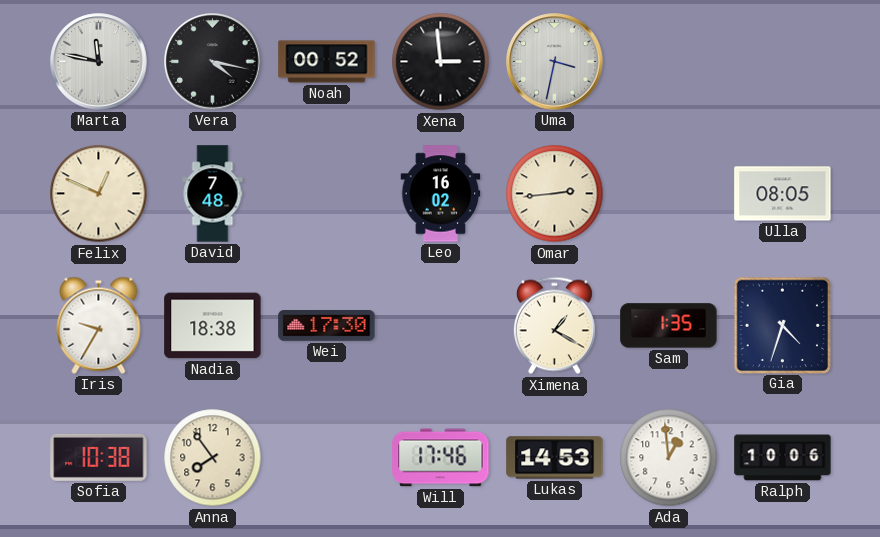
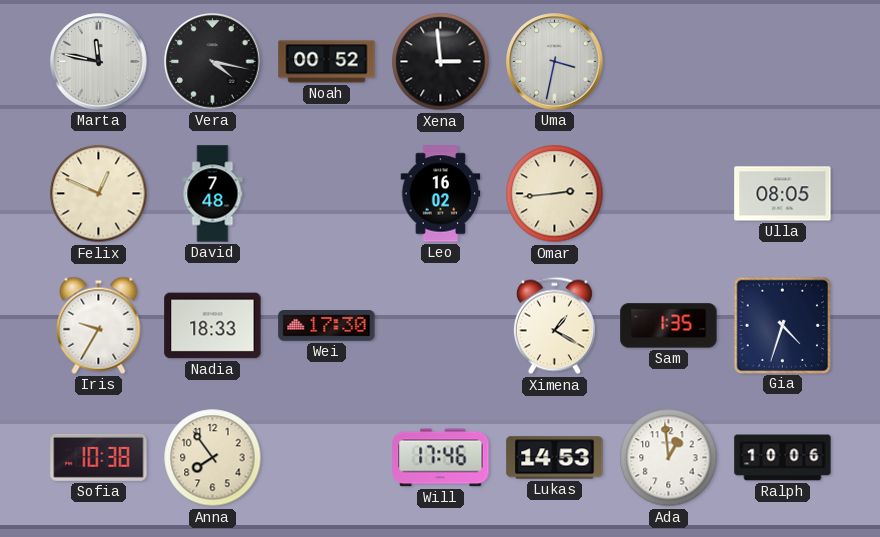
Nadia: 18:38 -> 18:33 (213, 326)
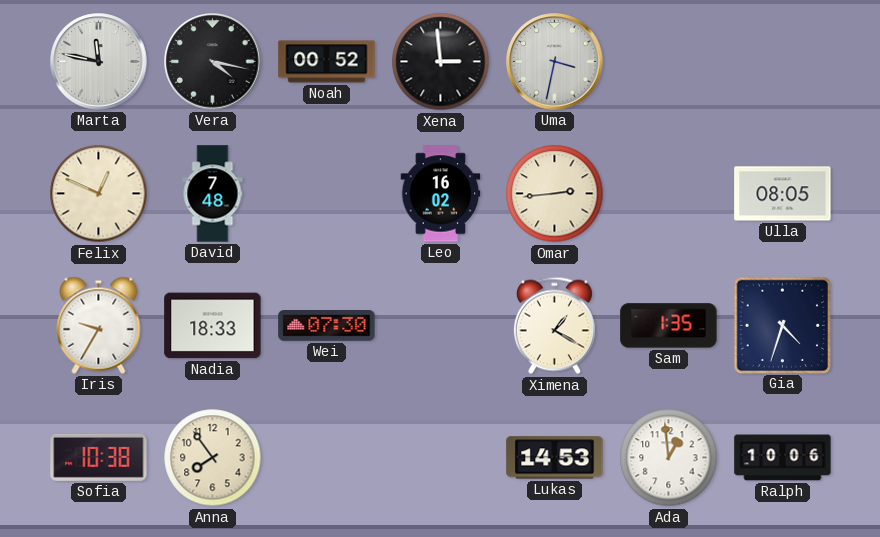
Wei: 17:30 -> 07:30 (327, 326)
Will: 17:46 -> none (441, 458)
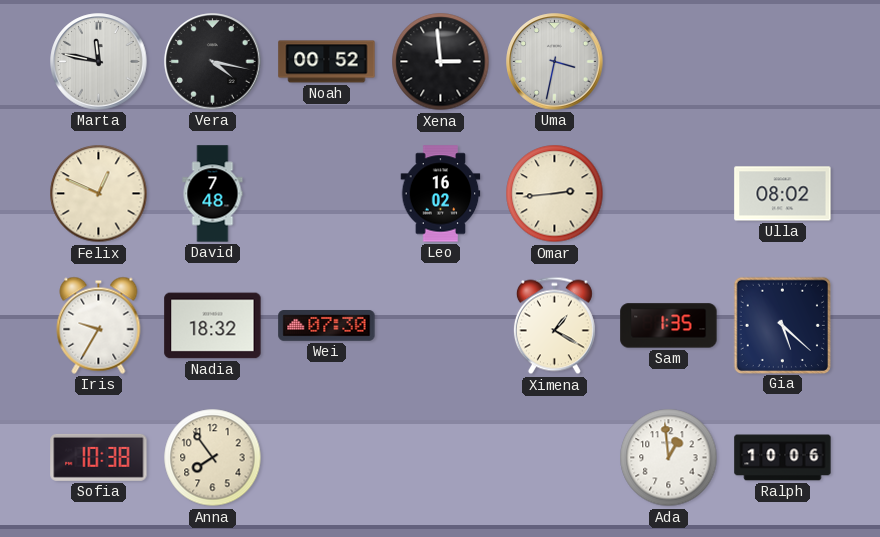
Ulla: 08:05 -> 08:02 (783, 194)
Nadia: 18:33 -> 18:32 (213, 326)
Gia: 4:33 -> 5:22 (782, 325)
Lukas: 14:53 -> none (555, 458)
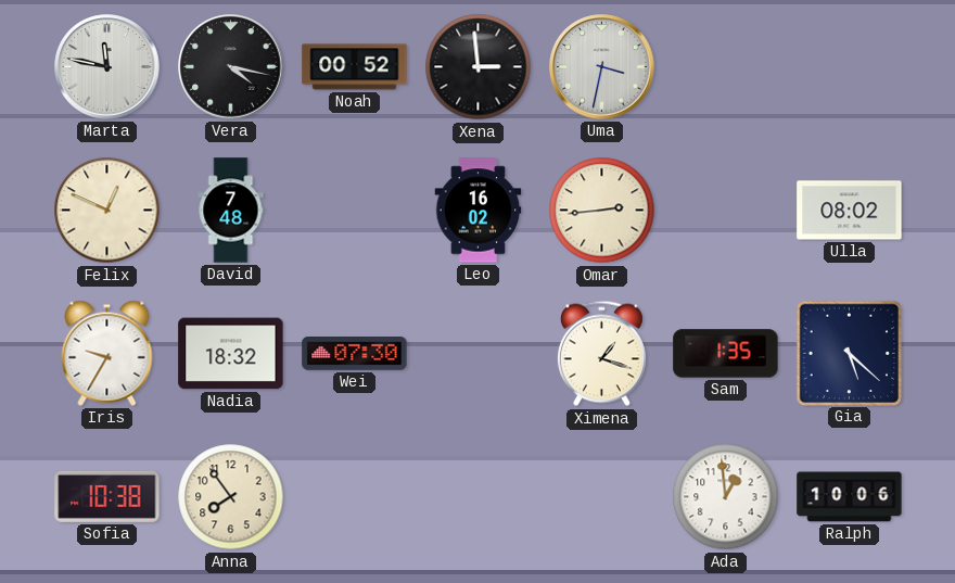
Ximena: 1:20 -> 1:18 (601, 354)
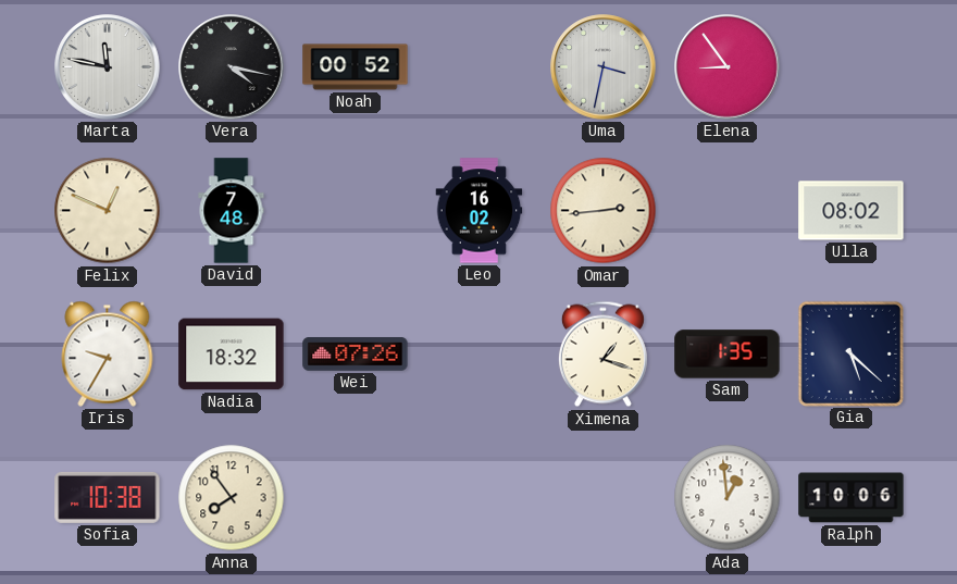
Xena: 2:59 -> none (479, 67)
Elena: none -> 8:54 (728, 67)
Wei: 07:30 -> 07:26 (356, 355)
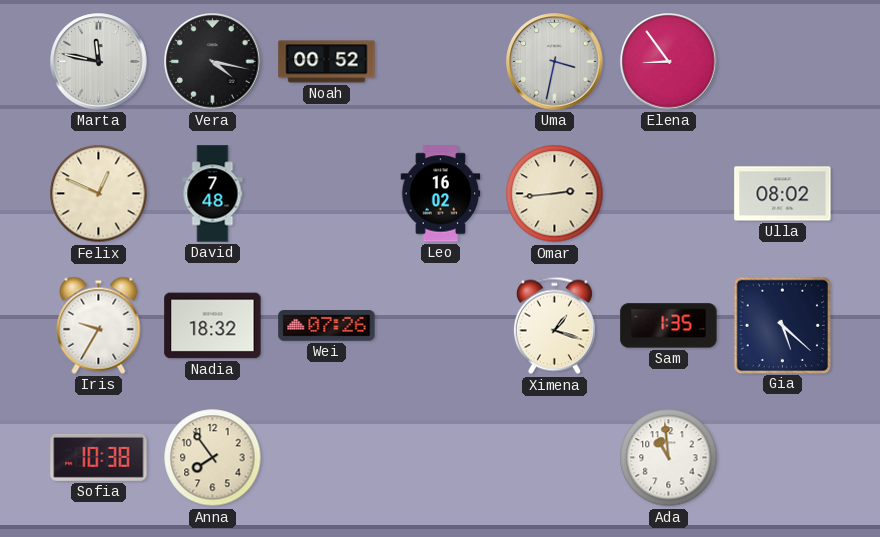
Ada: 12:59 -> 10:59 (669, 458)
Ralph: 10:06 -> none (852, 498)
